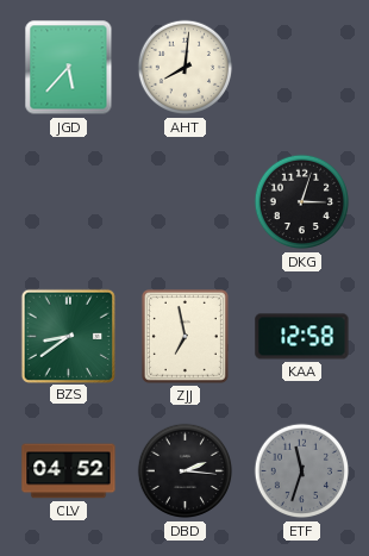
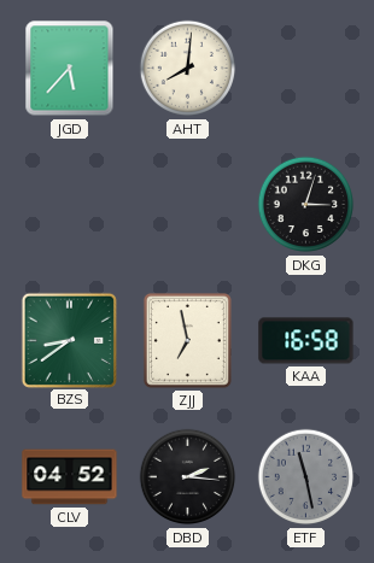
KAA: 12:58 -> 16:58 (306, 341)
ETF: 11:33 -> 11:28 (306, 477)
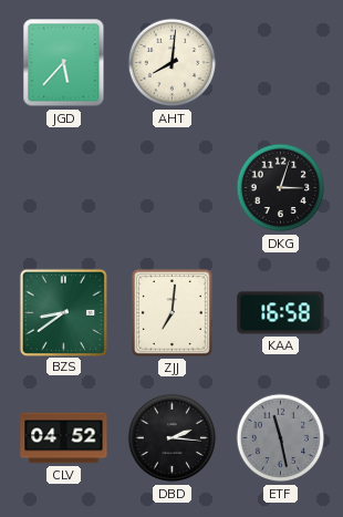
ZJJ: 6:58 -> 7:01 (171, 312)
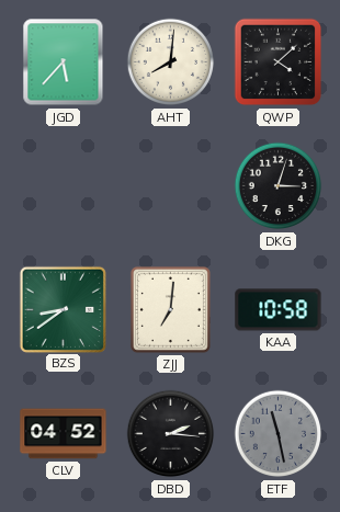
QWP: none -> 4:08 (279, 62)
KAA: 16:58 -> 10:58 (279, 310)
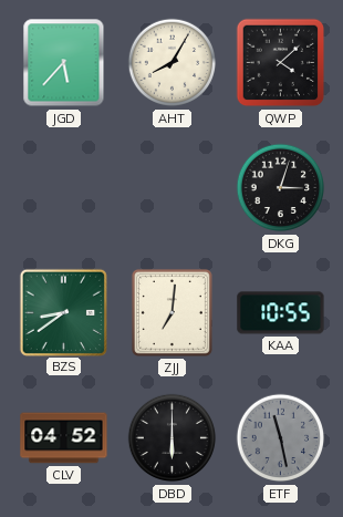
AHT: 8:01 -> 8:05 (173, 63)
KAA: 10:58 -> 10:55 (281, 313)
DBD: 2:16 -> 6:00 (173, 438)
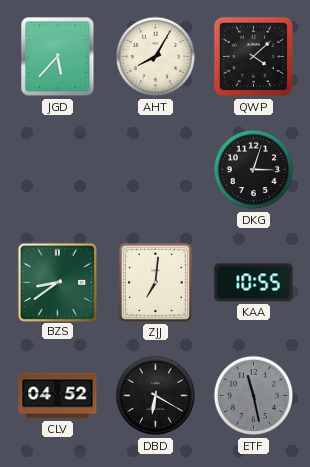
DBD: 6:00 -> 6:20 (156, 396)
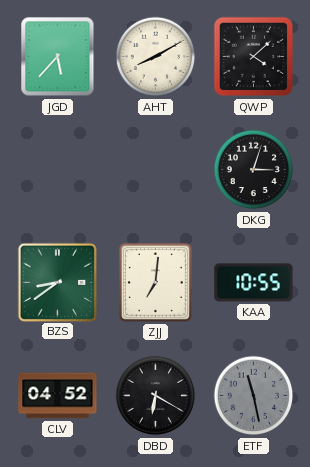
AHT: 8:05 -> 8:10 (156, 57)
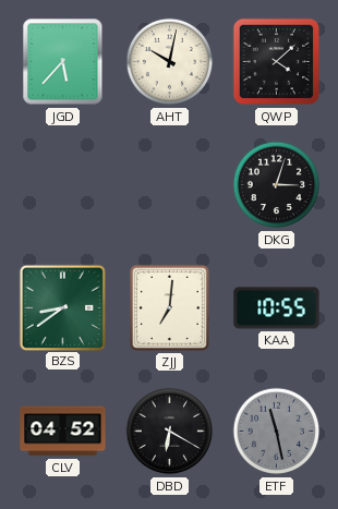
AHT: 8:10 -> 10:02 (170, 62)
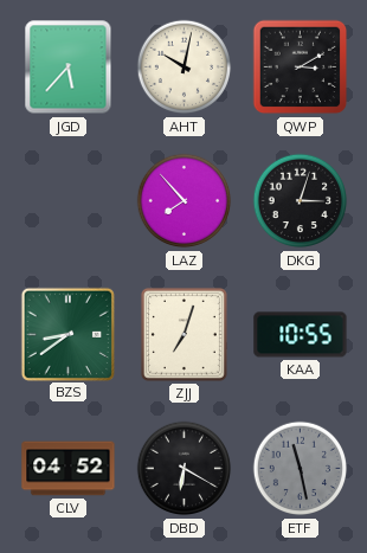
QWP: 4:08 -> 3:10 (301, 67)
LAZ: none -> 7:53 (185, 201)
ZJJ: 7:01 -> 7:03 (183, 334)
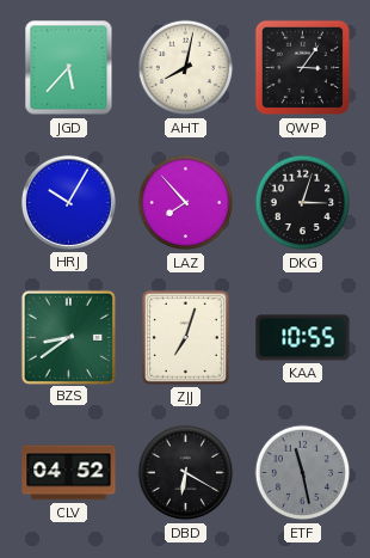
AHT: 10:02 -> 8:02 (186, 68)
QWP: 3:10 -> 3:06 (303, 68)
HRJ: none -> 10:05 (68, 202)
